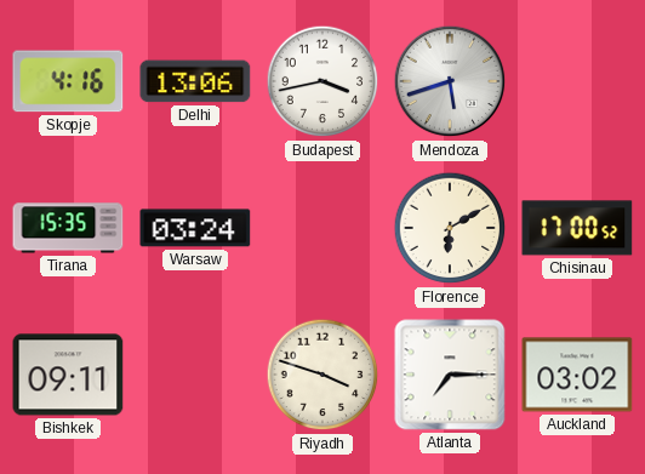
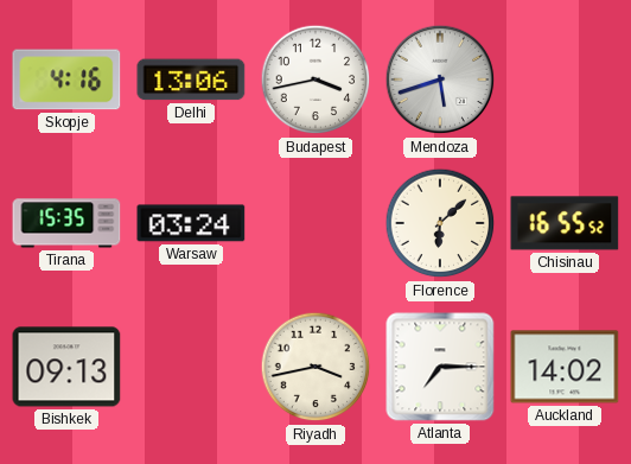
Florence: 6:10 -> 6:08 (440, 223)
Chisinau: 17:00 -> 16:55 (565, 223)
Bishkek: 09:11 -> 09:13 (66, 367)
Riyadh: 3:48 -> 3:43 (315, 367)
Auckland: 03:02 -> 14:02 (565, 367)
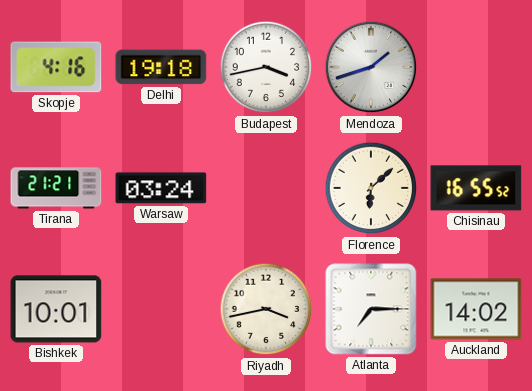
Delhi: 13:06 -> 19:18 (161, 67)
Mendoza: 5:42 -> 1:42 (371, 67)
Tirana: 15:35 -> 21:21 (56, 188)
Bishkek: 09:13 -> 10:01 (56, 309)
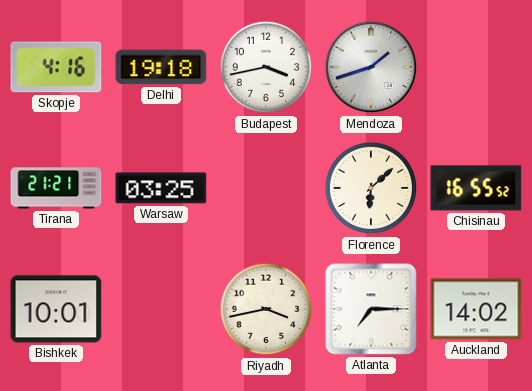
Warsaw: 03:24 -> 03:25 (161, 188)
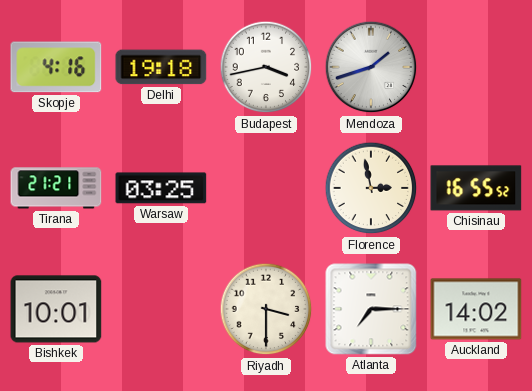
Florence: 6:08 -> 2:58 (371, 188)
Riyadh: 3:43 -> 3:30 (266, 309)
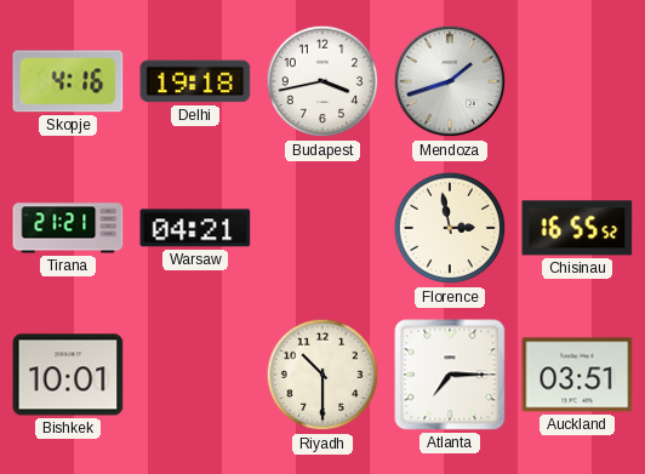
Warsaw: 03:25 -> 04:21 (195, 228)
Riyadh: 3:30 -> 10:30 (322, 375)
Auckland: 14:02 -> 03:51 (577, 375)
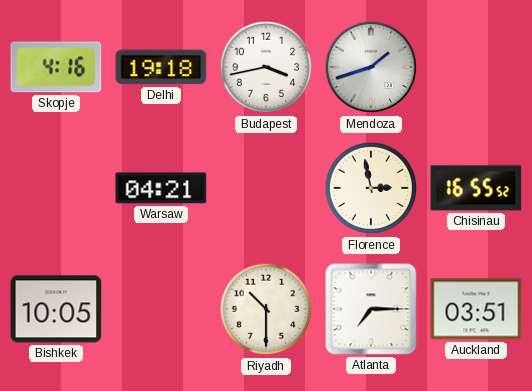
Tirana: 21:21 -> none (68, 228)
Bishkek: 10:01 -> 10:05 (56, 309)
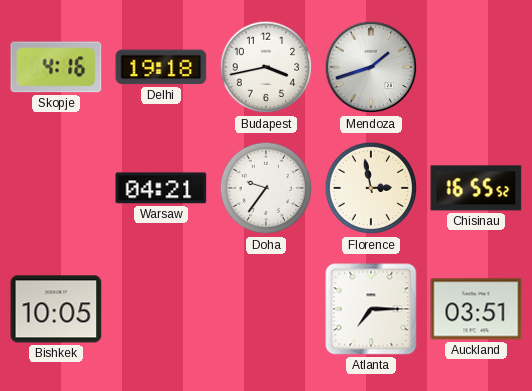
Doha: none -> 9:36 (266, 188)
Riyadh: 10:30 -> none (266, 309)
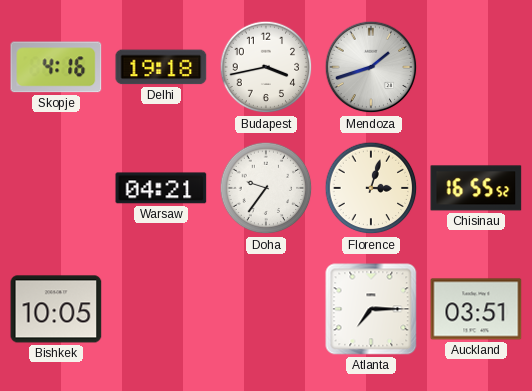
Florence: 2:58 -> 3:03 (371, 188)
